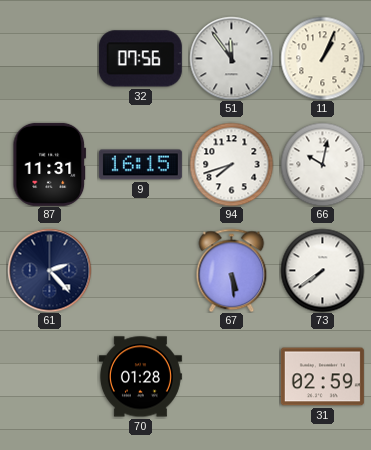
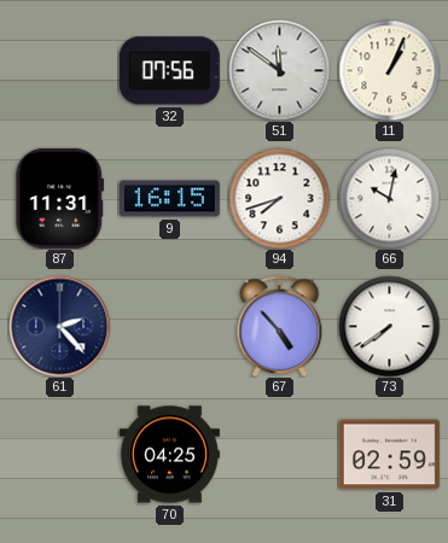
51: 11:54 -> 11:51 (279, 70)
67: 5:29 -> 4:53 (280, 326)
70: 01:28 -> 04:25 (169, 455)
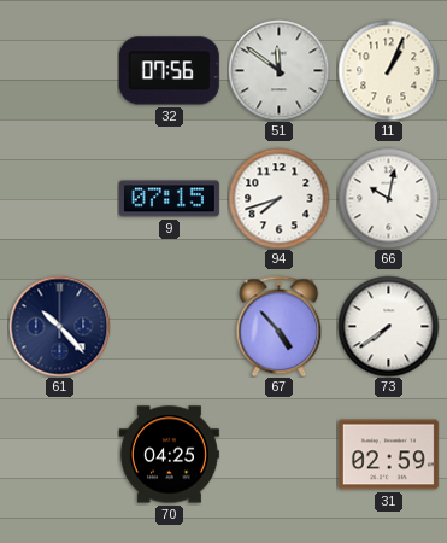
87: 11:31 -> none (60, 198)
9: 16:15 -> 07:15 (169, 199)
61: 2:23 -> 10:23 (59, 326)
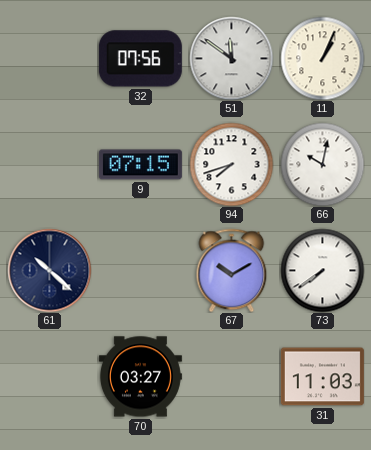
61: 10:23 -> 10:22 (49, 270)
67: 4:53 -> 10:10 (232, 270)
70: 04:25 -> 03:27 (140, 377)
31: 02:59 -> 11:03 (322, 377)
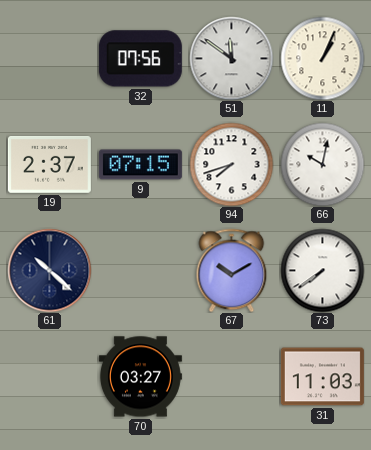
19: none -> 2:37 (49, 164)
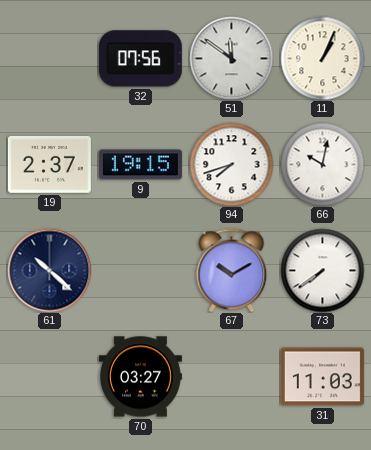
9: 07:15 -> 19:15 (140, 165)
